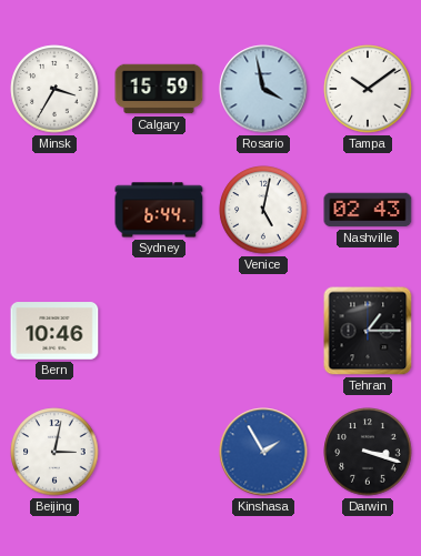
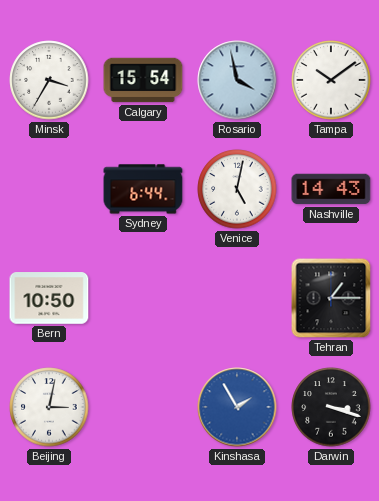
Calgary: 15:59 -> 15:54 (143, 80)
Nashville: 02:43 -> 14:43 (331, 189)
Bern: 10:46 -> 10:50 (49, 298)
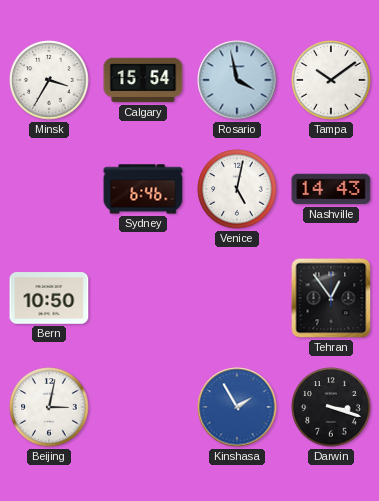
Sydney: 6:44 -> 6:46 (143, 189)
Tehran: 1:15 -> 12:54 (331, 298)
